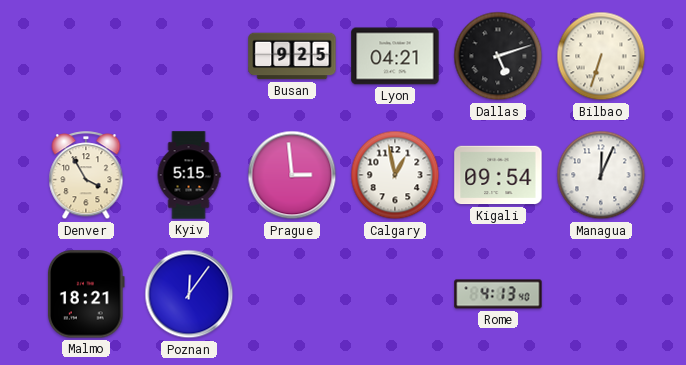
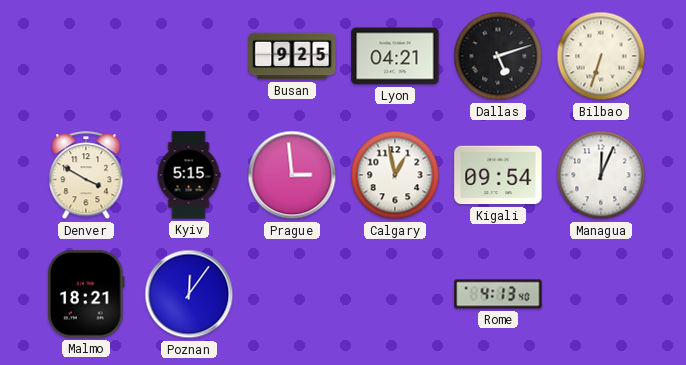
Denver: 3:55 -> 3:50 (86, 176)
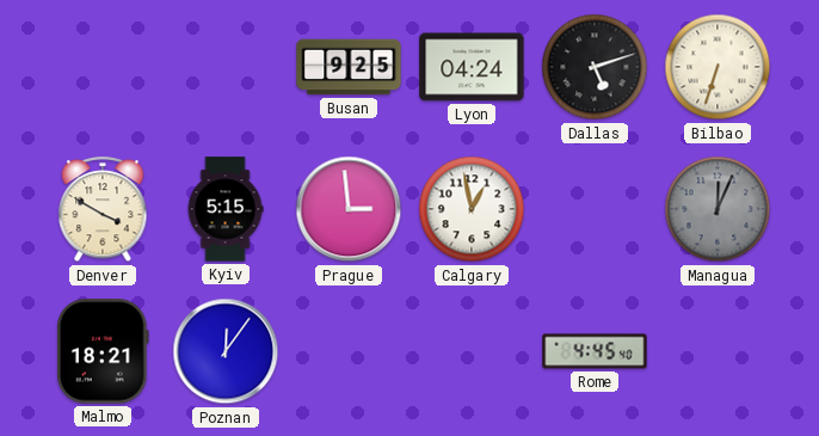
Lyon: 04:21 -> 04:24 (472, 67)
Kigali: 09:54 -> none (498, 175)
Managua dial: white -> grey (718, 209)
Rome: 4:13 -> 4:45 (595, 351)
